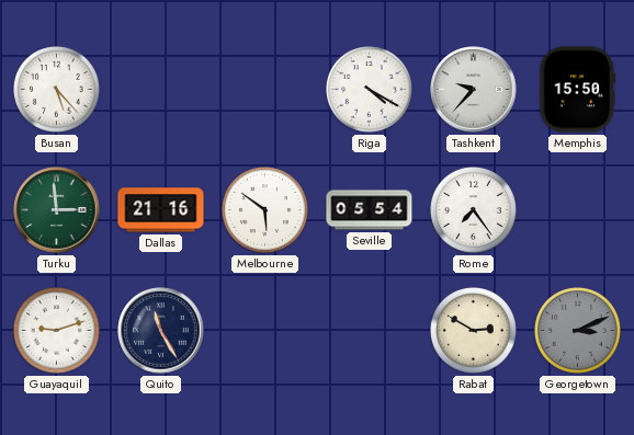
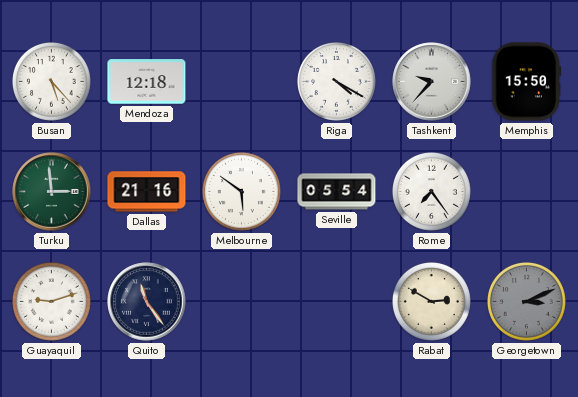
Mendoza: none -> 12:18 (147, 82)
Quito: 11:25 -> 11:24 (147, 302)
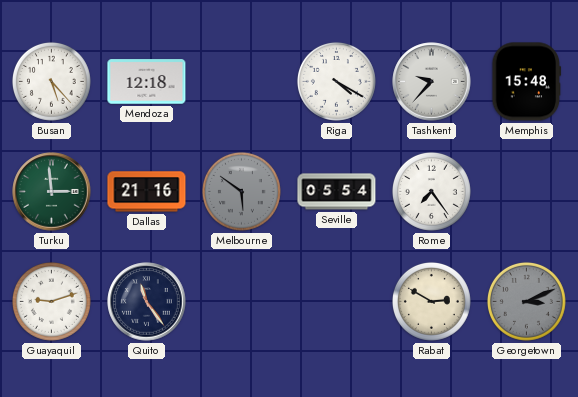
Memphis: 15:50 -> 15:48 (527, 82)
Melbourne dial: white -> grey (241, 191)
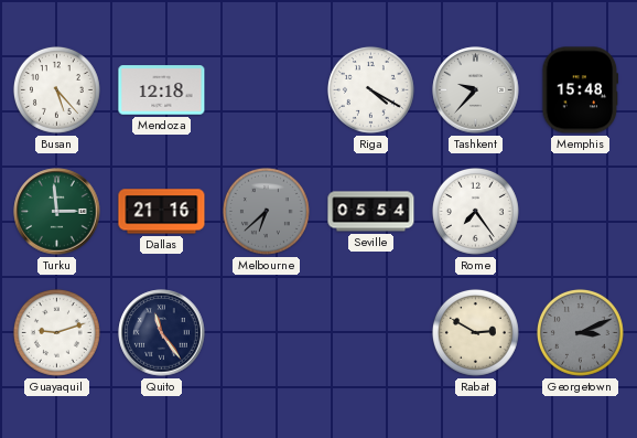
Melbourne: 5:51 -> 6:38 (266, 211)
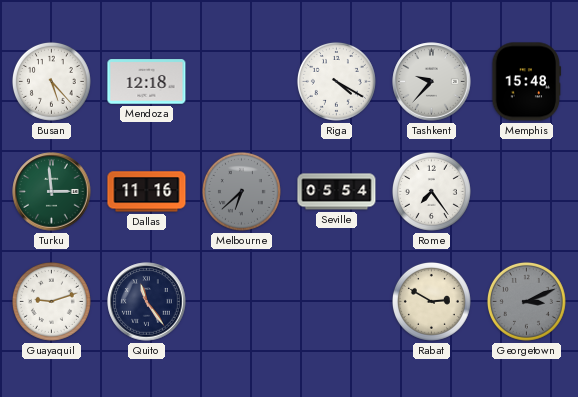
Dallas: 21:16 -> 11:16 (147, 192)
